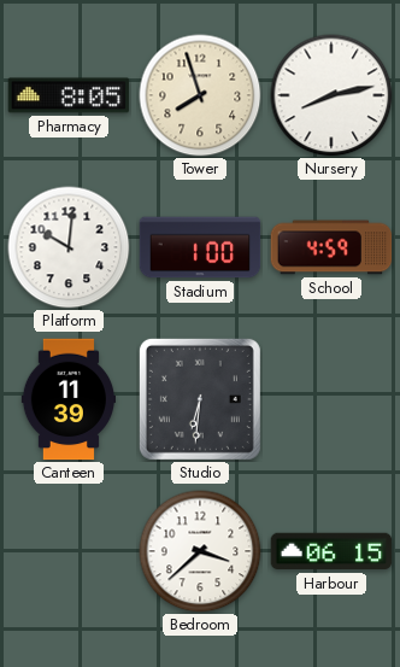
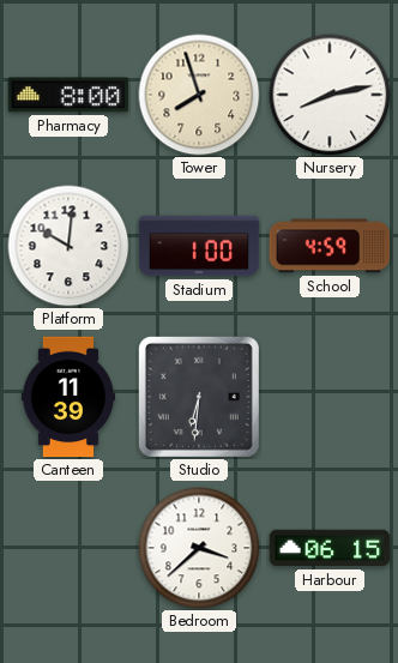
Pharmacy: 8:05 -> 8:00 (68, 95)
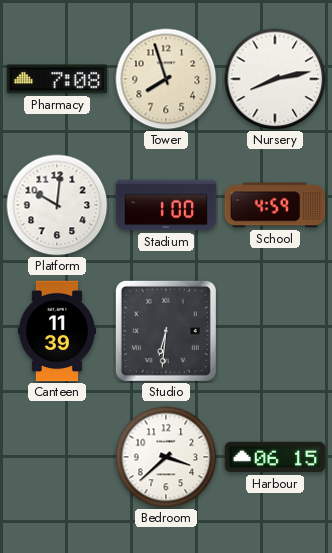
Pharmacy: 8:00 -> 7:08 (57, 79)
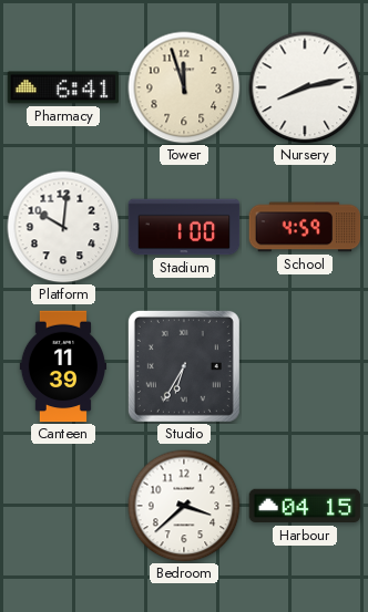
Pharmacy: 7:08 -> 6:41 (63, 87)
Tower: 7:57 -> 11:57 (184, 87)
Studio: 6:31 -> 6:35 (184, 366)
Harbour: 06:15 -> 04:15 (305, 506)
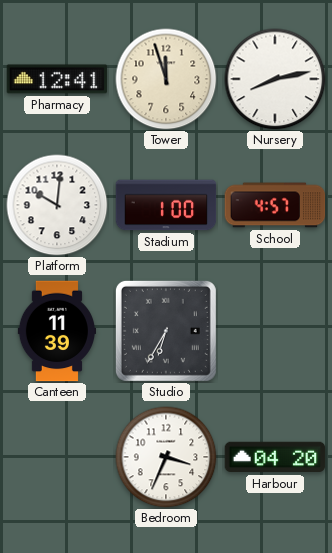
Pharmacy: 6:41 -> 12:41 (57, 79)
School: 4:59 -> 4:57 (275, 205)
Bedroom: 3:38 -> 3:34 (166, 457)
Harbour: 04:15 -> 04:20 (275, 457)
